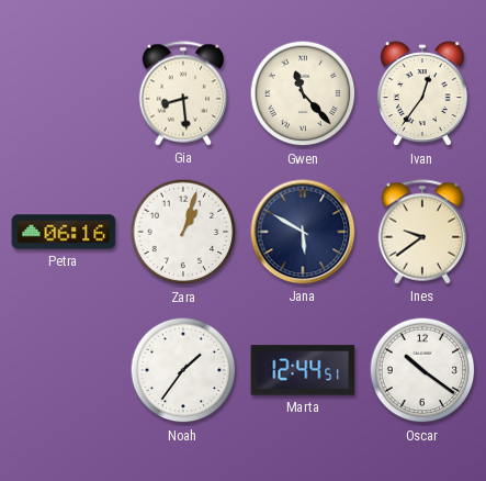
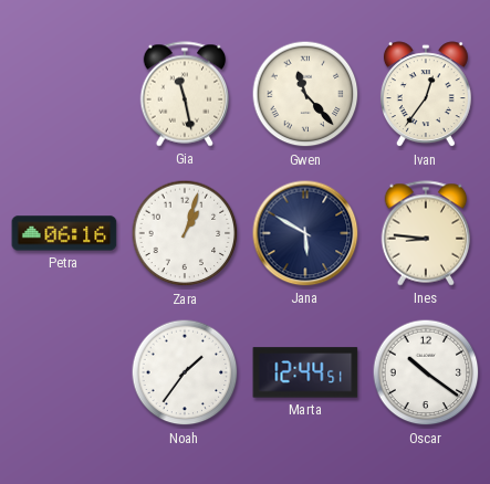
Gia: 8:29 -> 11:28 (185, 94)
Ines: 9:39 -> 8:46 (426, 233)
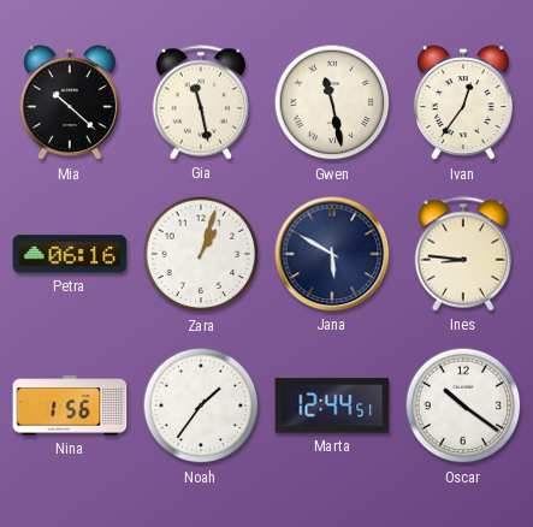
Mia: none -> 10:22 (70, 103)
Gwen: 11:23 -> 11:28 (332, 102)
Nina: none -> 1:56 (70, 405)
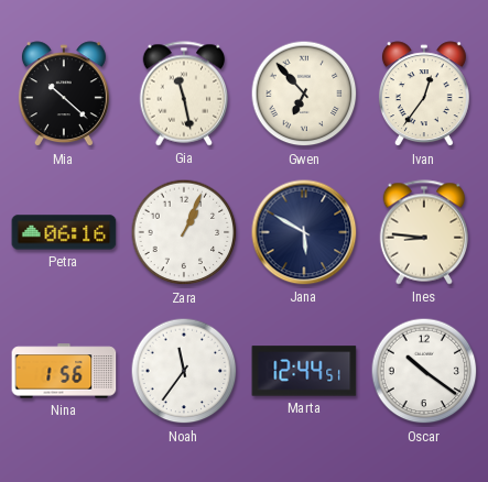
Gwen: 11:28 -> 6:53 (304, 94)
Zara: 1:03 -> 1:04 (184, 232)
Noah: 1:36 -> 11:36 (184, 371)
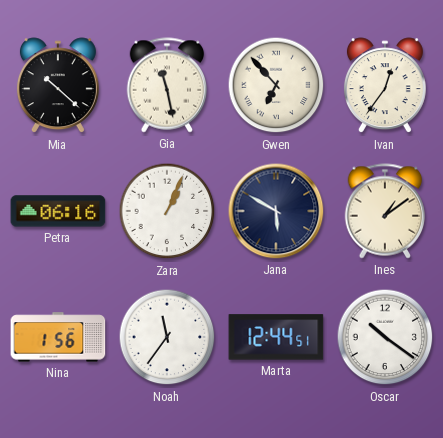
Ines: 8:46 -> 1:09 (385, 211)
